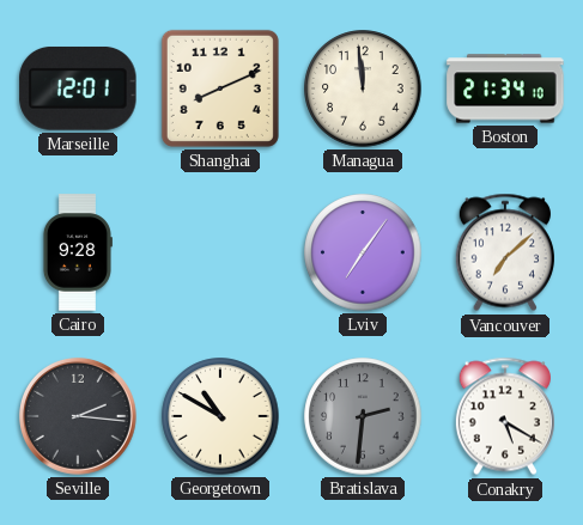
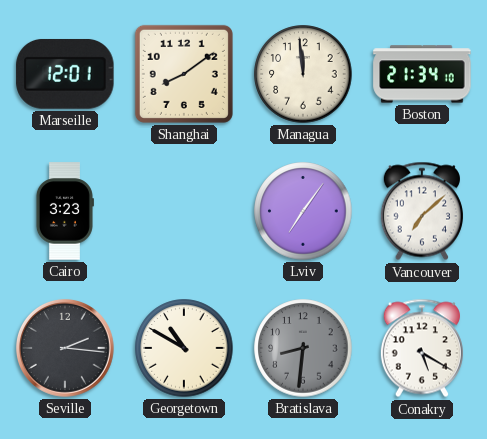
Shanghai: 8:11 -> 8:09 (184, 74)
Cairo: 9:28 -> 3:23 (64, 211)
Bratislava: 2:31 -> 8:31 (303, 348)
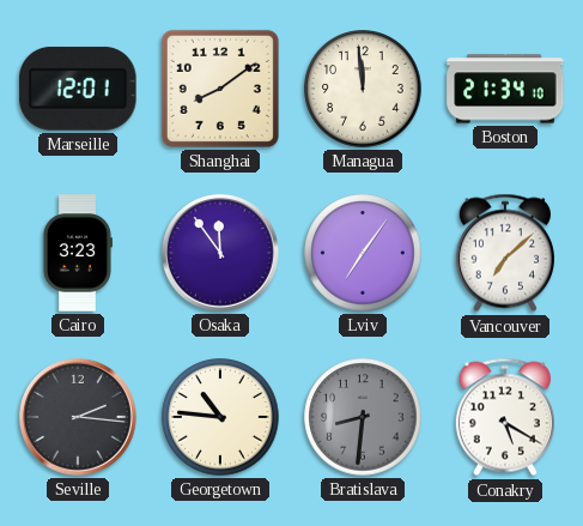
Osaka: none -> 11:54 (220, 253)
Georgetown: 10:50 -> 10:46 (220, 417)
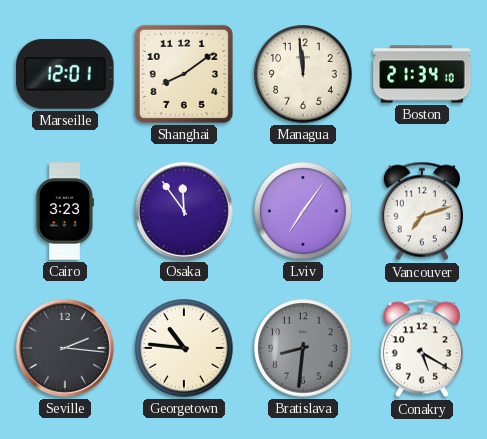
Vancouver: 7:08 -> 7:12 (422, 211)
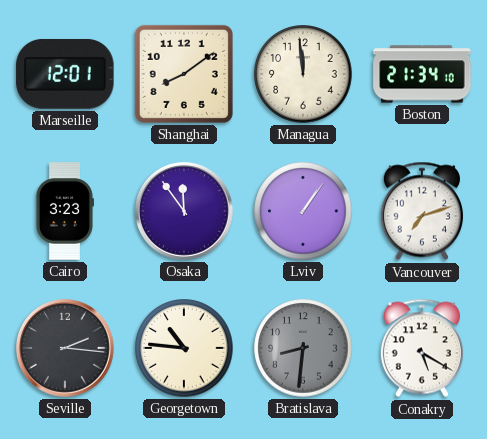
Lviv: 7:06 -> 1:06 (303, 211)
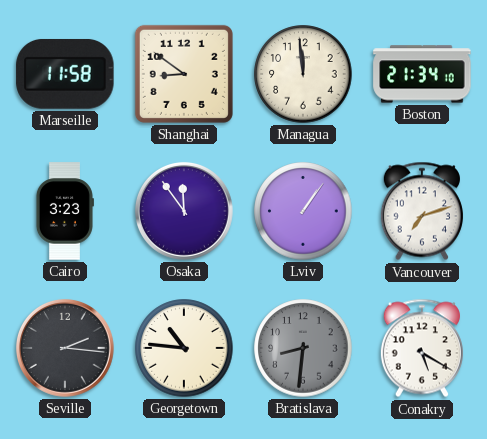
Marseille: 12:01 -> 11:58 (65, 74)
Shanghai: 8:09 -> 8:51 (184, 74)
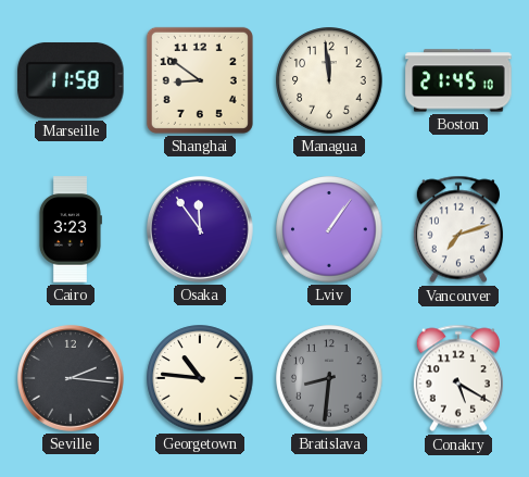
Boston: 21:34 -> 21:45 (458, 80)
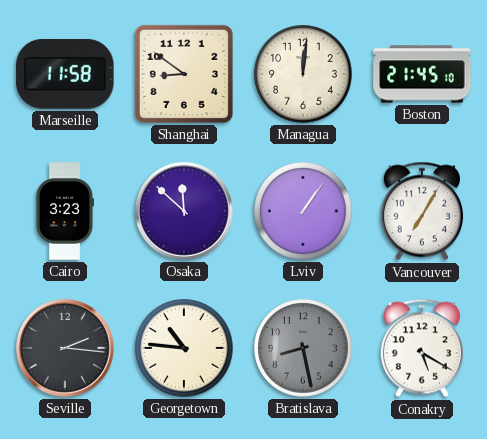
Managua: 11:59 -> 12:01 (303, 74)
Osaka: 11:54 -> 11:52 (184, 211)
Vancouver: 7:12 -> 7:05 (422, 211)
Bratislava: 8:31 -> 8:28 (303, 348)
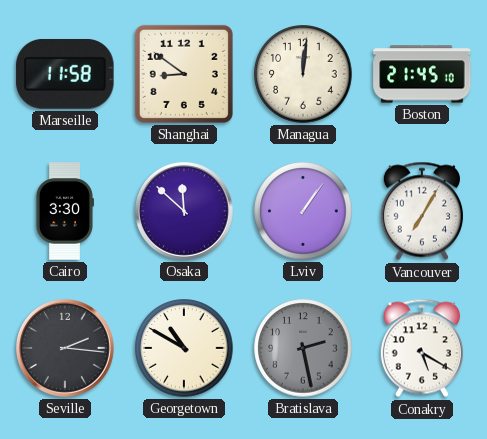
Cairo: 3:23 -> 3:30 (64, 211)
Georgetown: 10:46 -> 10:50 (184, 348)
Bratislava: 8:28 -> 2:28 (303, 348)
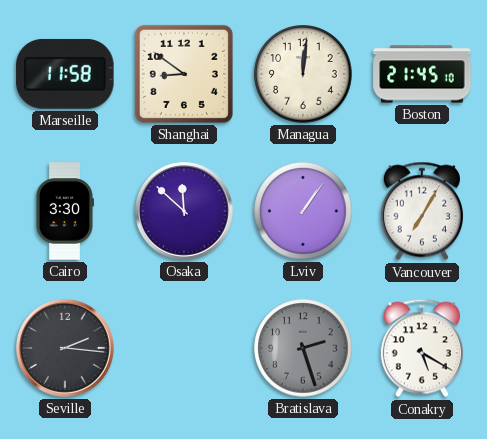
Georgetown: 10:50 -> none (184, 348)
Bratislava: 2:28 -> 2:27 (303, 348)
